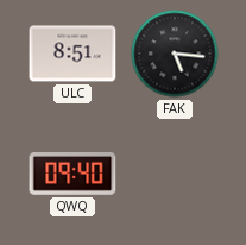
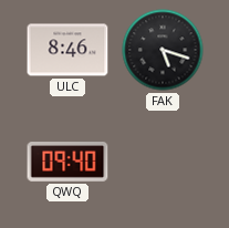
ULC: 8:51 -> 8:46 (67, 50)
FAK: 5:16 -> 5:18 (163, 50)
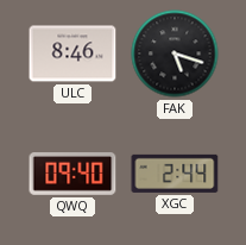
XGC: none -> 2:44 (175, 174)
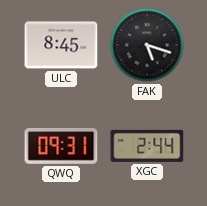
ULC: 8:46 -> 8:45 (61, 45)
QWQ: 09:40 -> 09:31 (61, 147)
